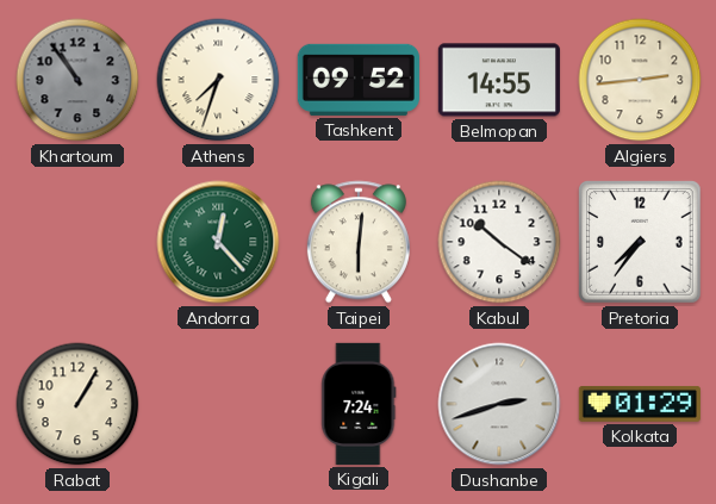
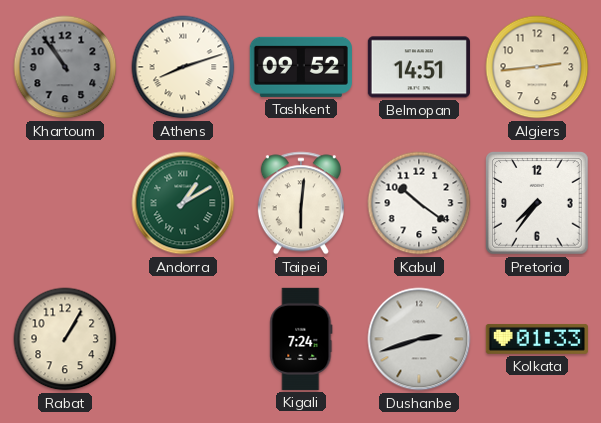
Athens: 7:33 -> 8:12 (183, 67)
Belmopan: 14:55 -> 14:51 (419, 67)
Andorra: 12:23 -> 1:10 (183, 203)
Kolkata: 01:29 -> 01:33 (537, 339)
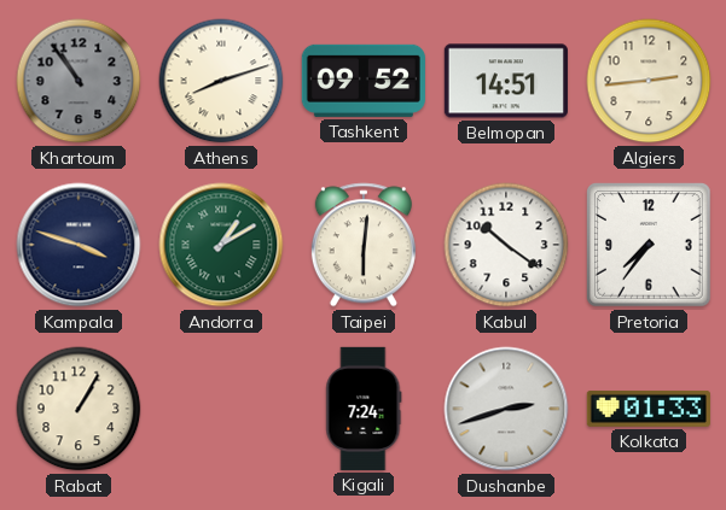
Kampala: none -> 3:48 (79, 245)
